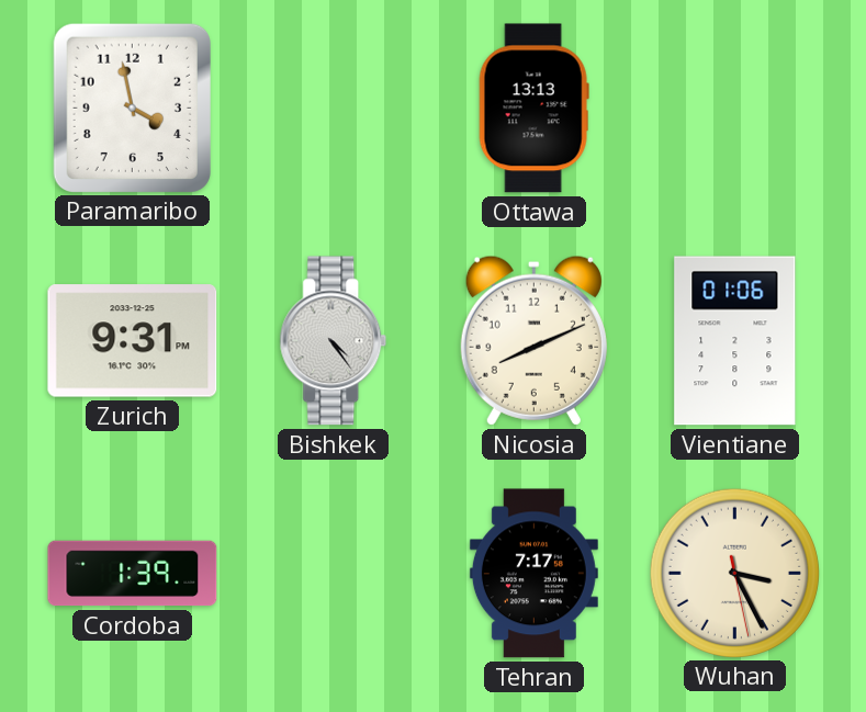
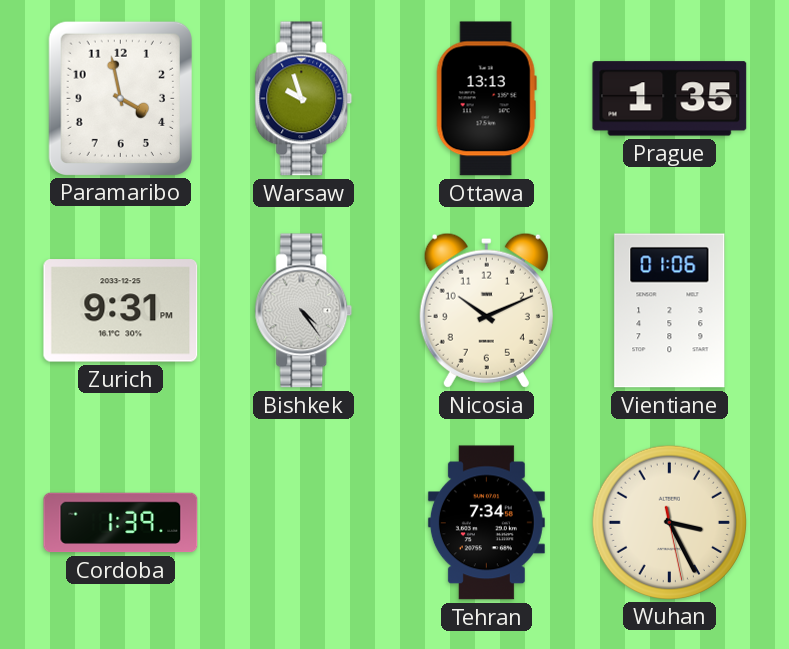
Warsaw: none -> 9:57 (304, 99)
Prague: none -> 1:35 (670, 99)
Nicosia: 8:11 -> 10:11 (486, 310)
Tehran: 7:17 -> 7:34 (486, 523)
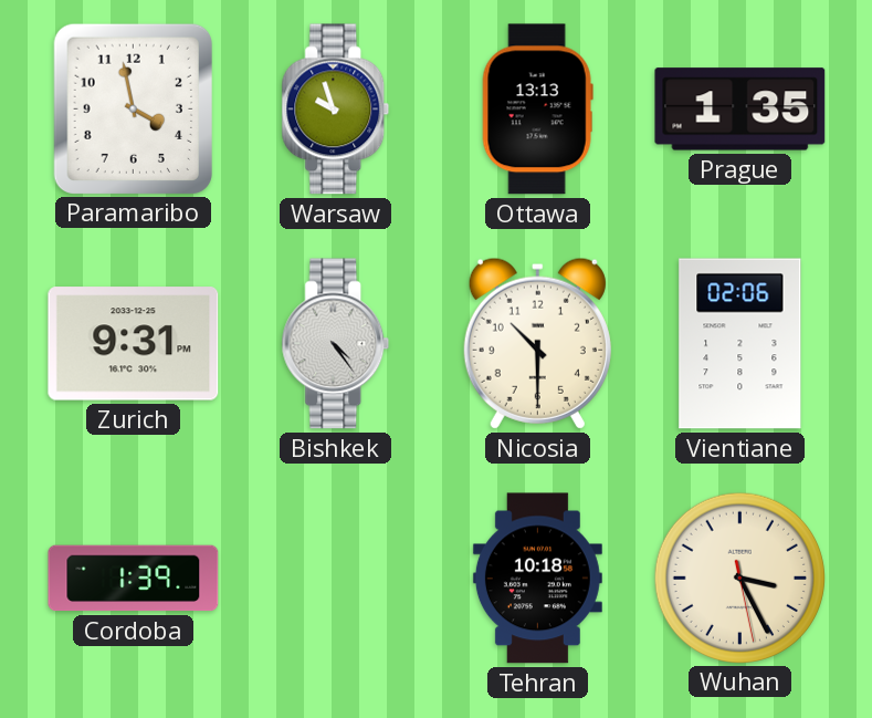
Nicosia: 10:11 -> 10:30 (537, 343)
Vientiane: 01:06 -> 02:06 (740, 344)
Tehran: 7:34 -> 10:18 (537, 579)
